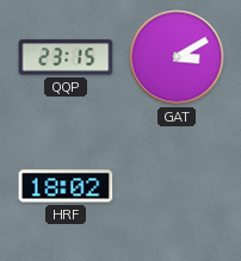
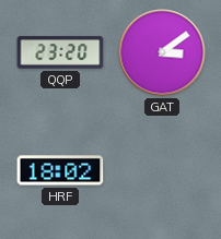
QQP: 23:15 -> 23:20 (60, 52)
GAT: 3:10 -> 3:09 (162, 52)
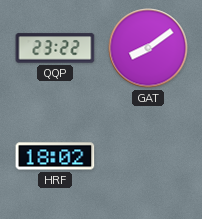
QQP: 23:20 -> 23:22 (55, 48)
GAT: 3:09 -> 8:09 (148, 48)
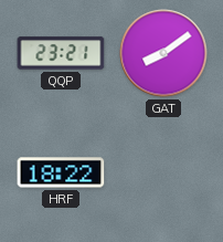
QQP: 23:22 -> 23:21 (61, 53)
HRF: 18:02 -> 18:22 (61, 172)
